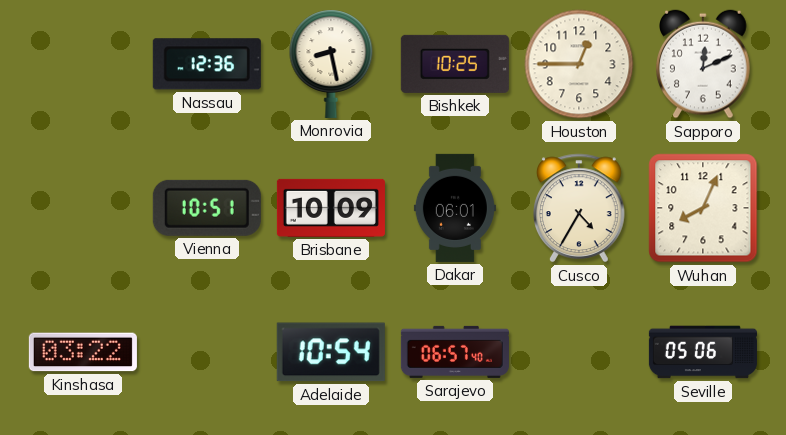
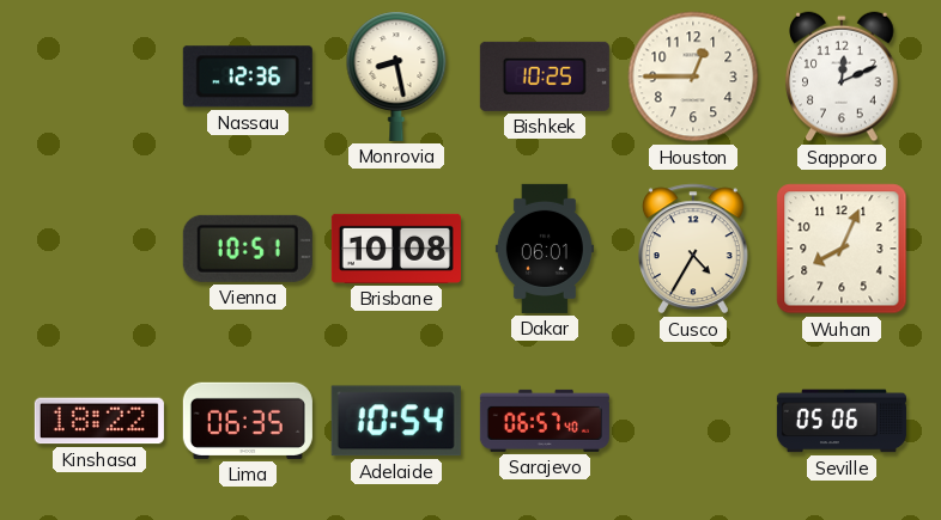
Brisbane: 10:09 -> 10:08 (396, 249)
Kinshasa: 03:22 -> 18:22 (99, 421)
Lima: none -> 06:35 (248, 421)
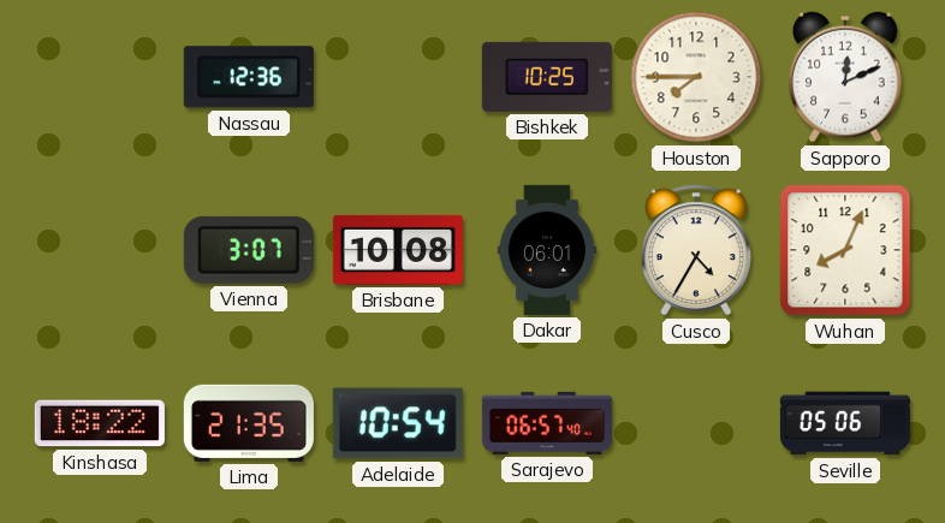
Monrovia: 8:28 -> none (396, 77)
Houston: 12:45 -> 7:45 (696, 77)
Vienna: 10:51 -> 3:07 (249, 250)
Lima: 06:35 -> 21:35 (249, 423)
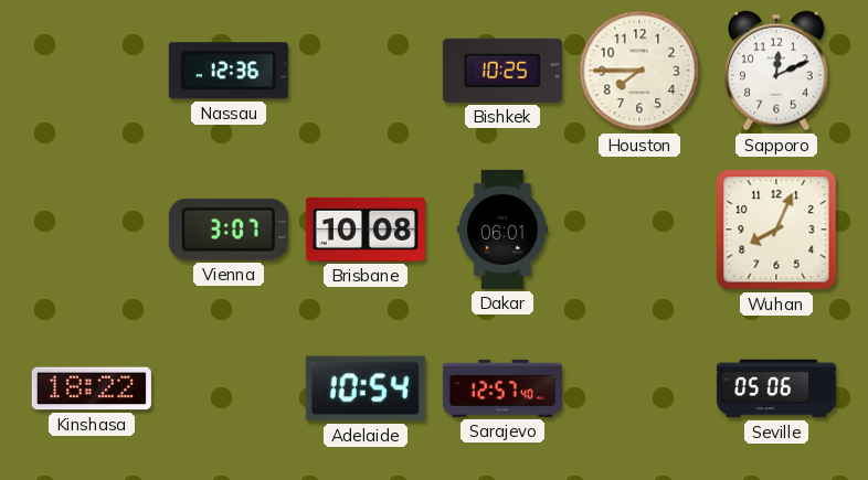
Cusco: 4:35 -> none (696, 250)
Lima: 21:35 -> none (249, 423)
Sarajevo: 06:57 -> 12:57 (502, 388)
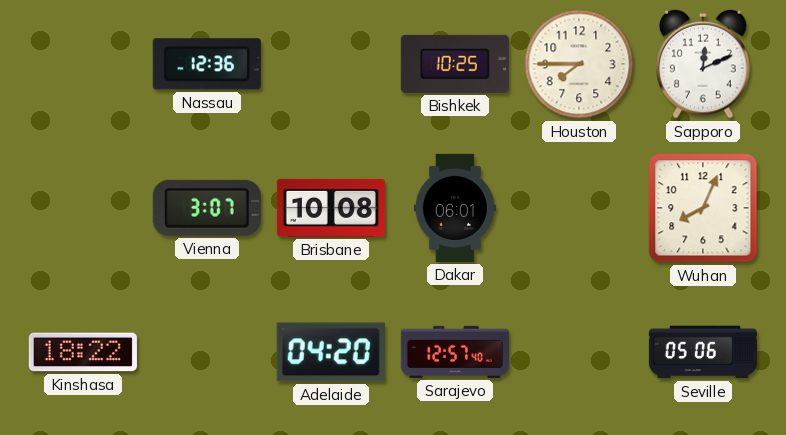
Adelaide: 10:54 -> 04:20 (331, 352)
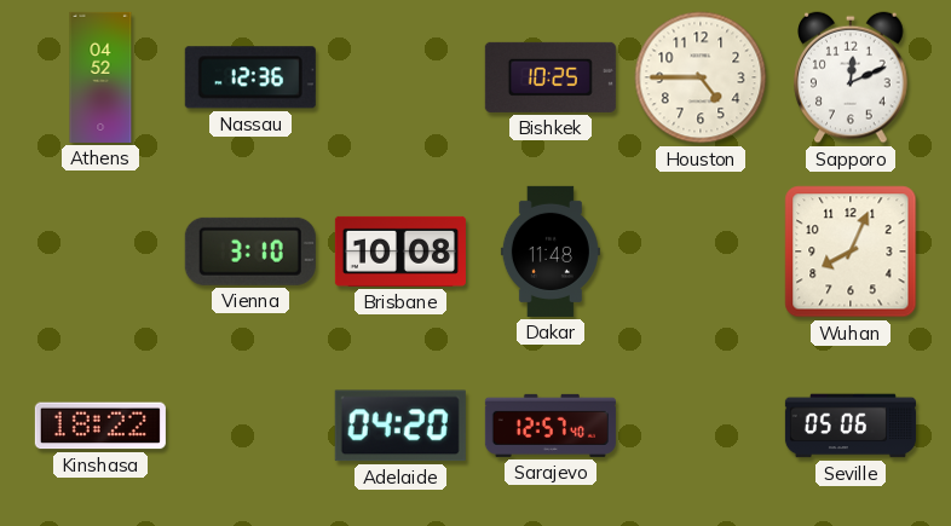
Athens: none -> 04:52 (100, 77)
Houston: 7:45 -> 4:45 (701, 77)
Vienna: 3:07 -> 3:10 (250, 252)
Dakar: 06:01 -> 11:48 (551, 252)
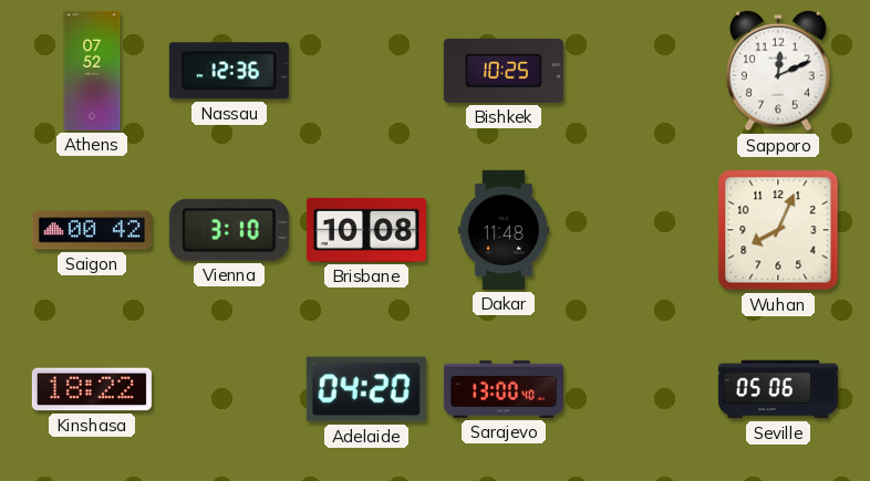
Athens: 04:52 -> 07:52 (92, 71)
Houston: 4:45 -> none (701, 77)
Saigon: none -> 00:42 (92, 230)
Sarajevo: 12:57 -> 13:00 (504, 389)
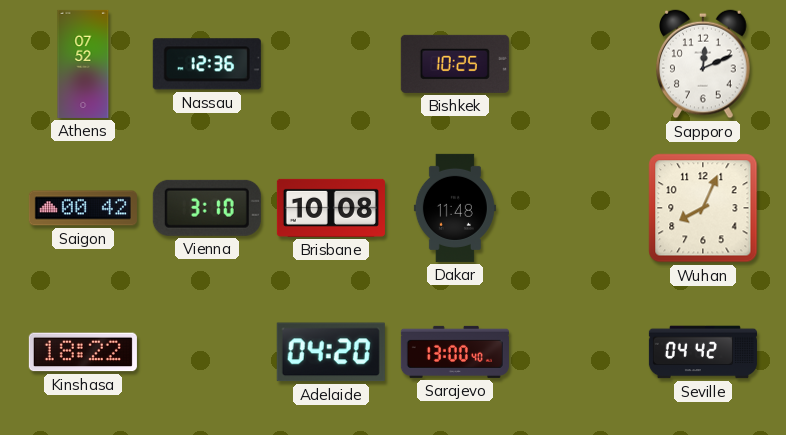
Seville: 05:06 -> 04:42 (703, 352)
